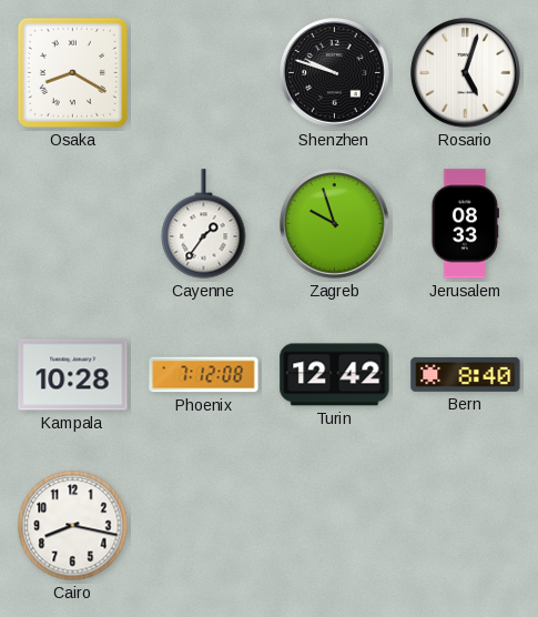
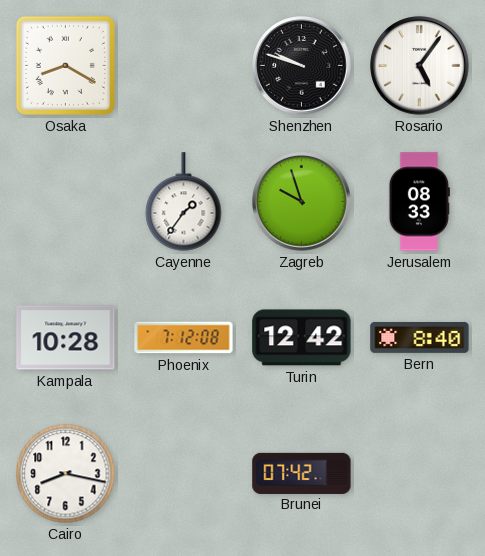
Rosario: 5:03 -> 5:06 (420, 66)
Brunei: none -> 07:42 (302, 473)
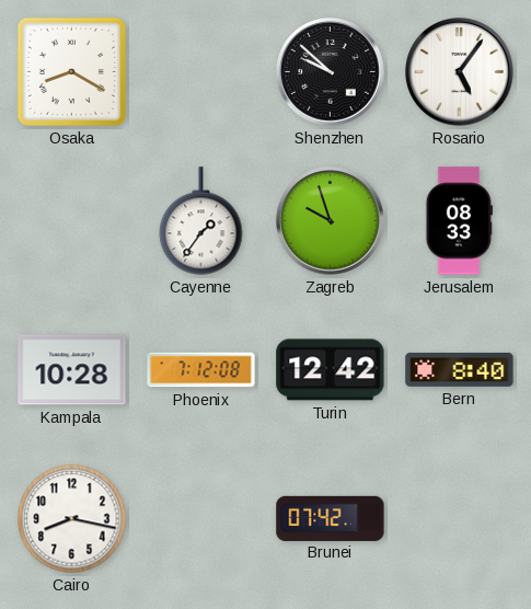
Shenzhen: 9:48 -> 9:52 (331, 72)
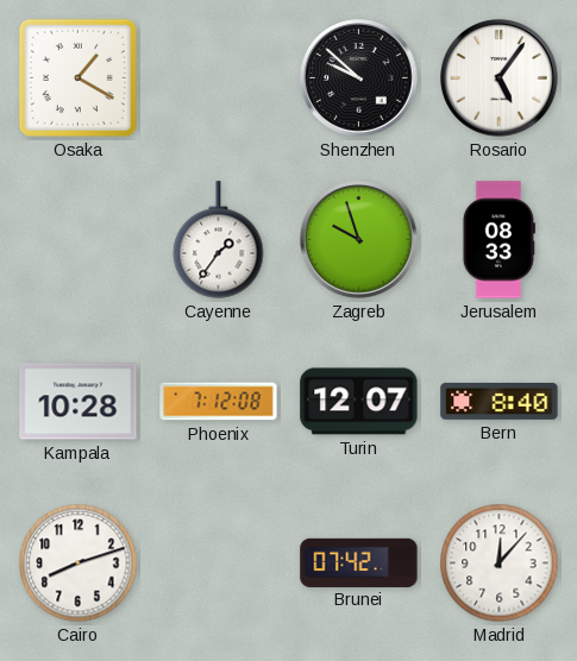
Osaka: 8:20 -> 1:20 (77, 77)
Turin: 12:42 -> 12:07 (359, 402)
Cairo: 8:17 -> 8:12 (79, 564)
Madrid: none -> 12:07 (500, 564)
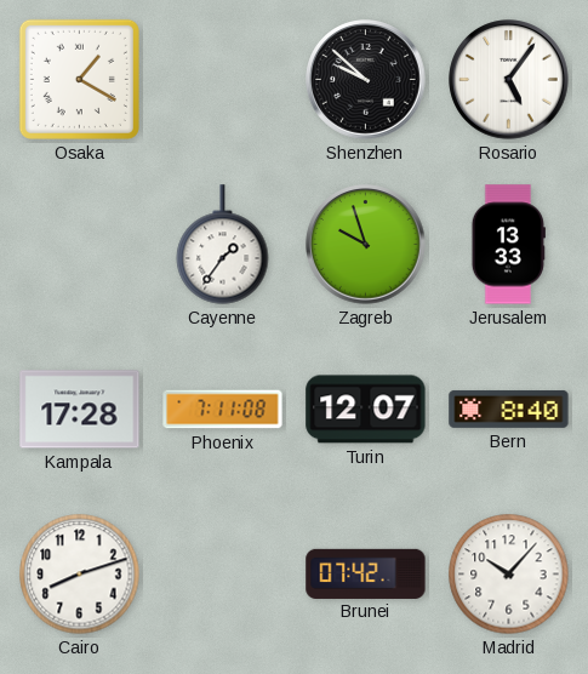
Jerusalem: 08:33 -> 13:33 (508, 245)
Kampala: 10:28 -> 17:28 (80, 410)
Phoenix: 7:12 -> 7:11 (223, 410)
Madrid: 12:07 -> 10:07 (509, 575)
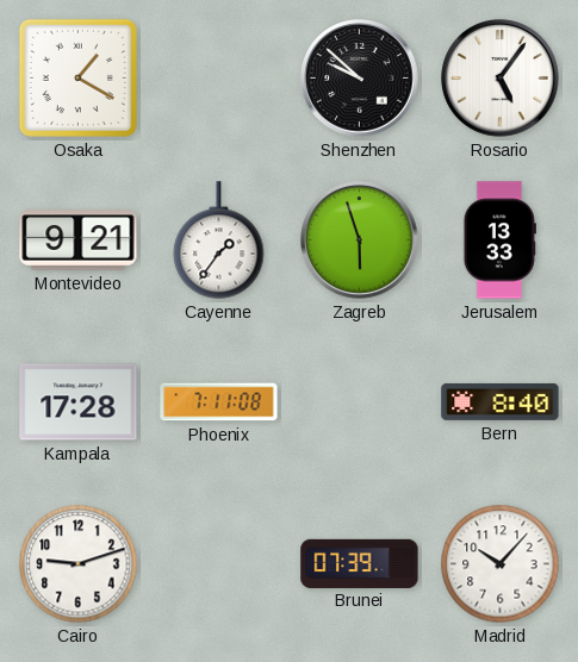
Montevideo: none -> 9:21 (79, 241)
Zagreb: 9:57 -> 5:57 (360, 241)
Turin: 12:07 -> none (366, 410)
Cairo: 8:12 -> 9:12 (79, 564)
Brunei: 07:42 -> 07:39 (360, 563)
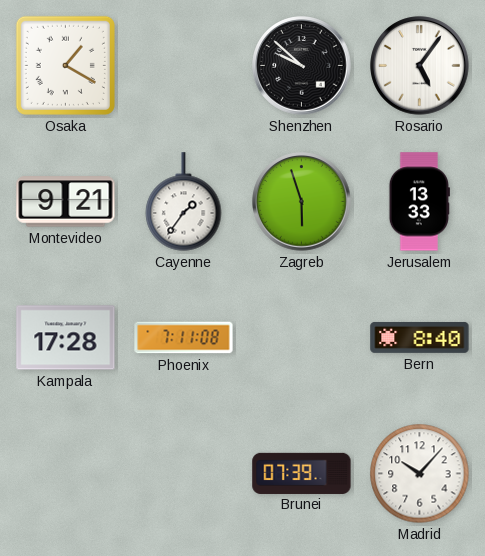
Cairo: 9:12 -> none (79, 564)
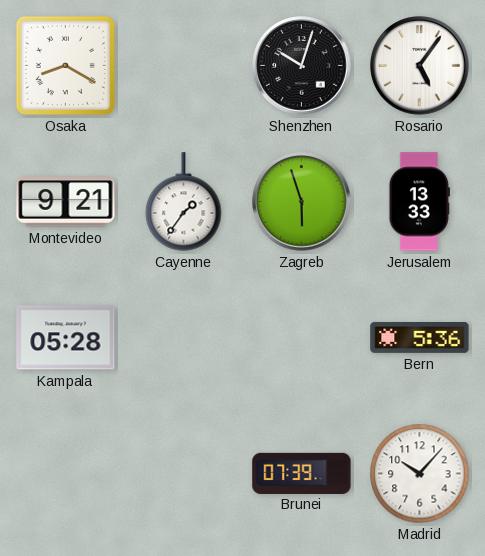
Osaka: 1:20 -> 8:20 (65, 65)
Shenzhen: 9:52 -> 10:03 (302, 66)
Kampala: 17:28 -> 05:28 (66, 338)
Phoenix: 7:11 -> none (184, 338)
Bern: 8:40 -> 5:36 (420, 337)
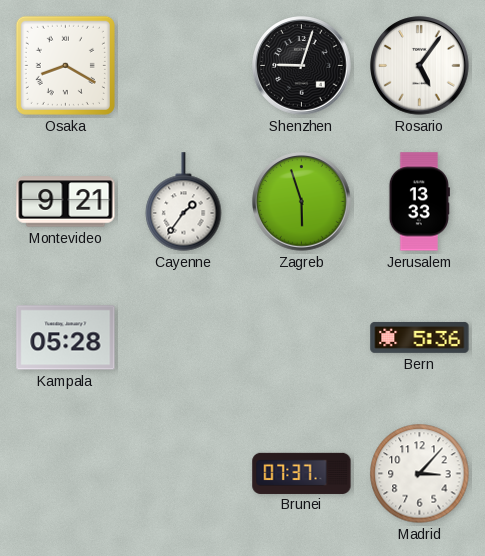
Shenzhen: 10:03 -> 9:03 (302, 66)
Brunei: 07:39 -> 07:37 (302, 473)
Madrid: 10:07 -> 3:07 (420, 474)
